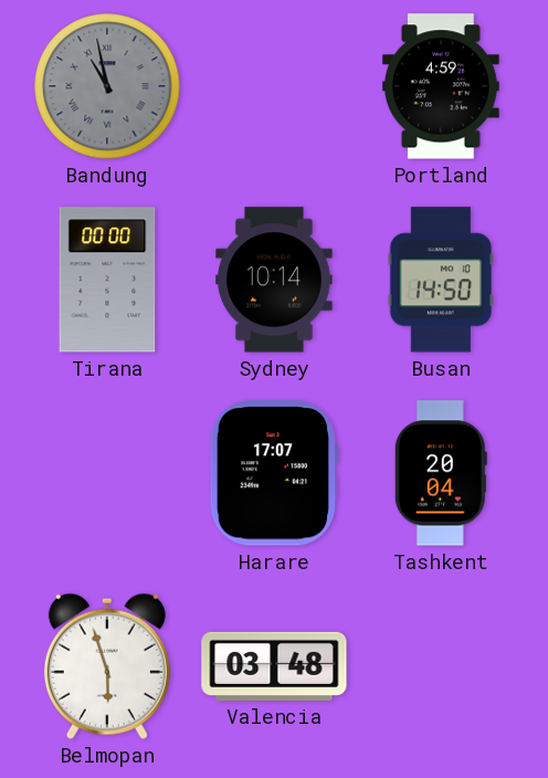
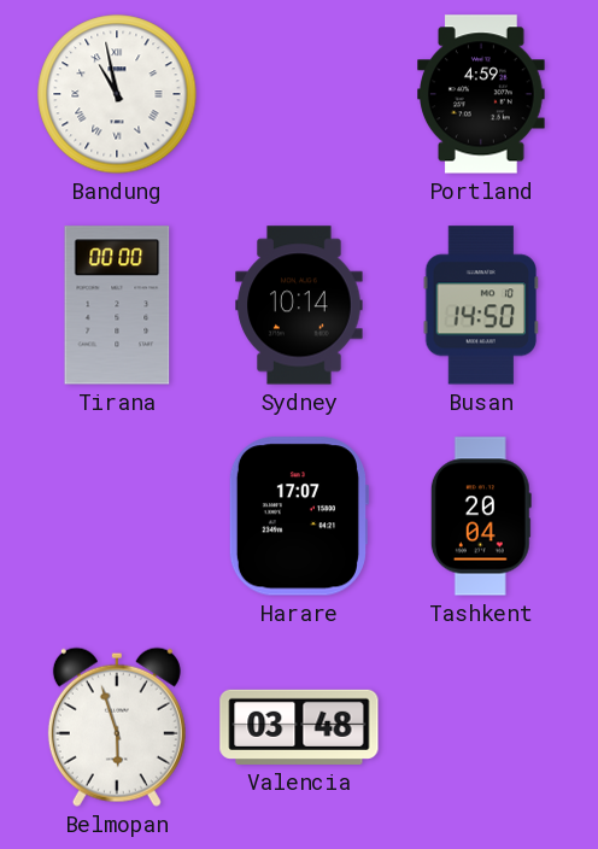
Bandung dial: grey -> white (117, 94)
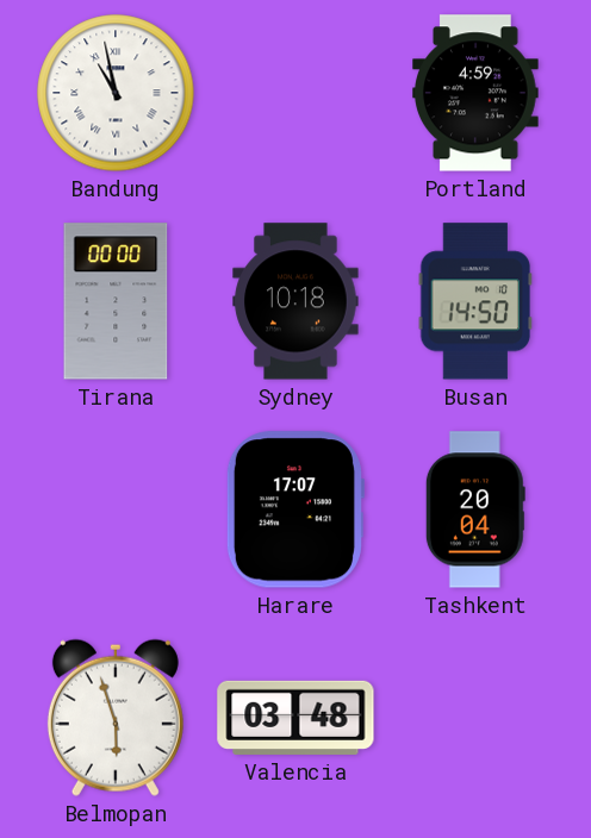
Sydney: 10:14 -> 10:18 (295, 301)
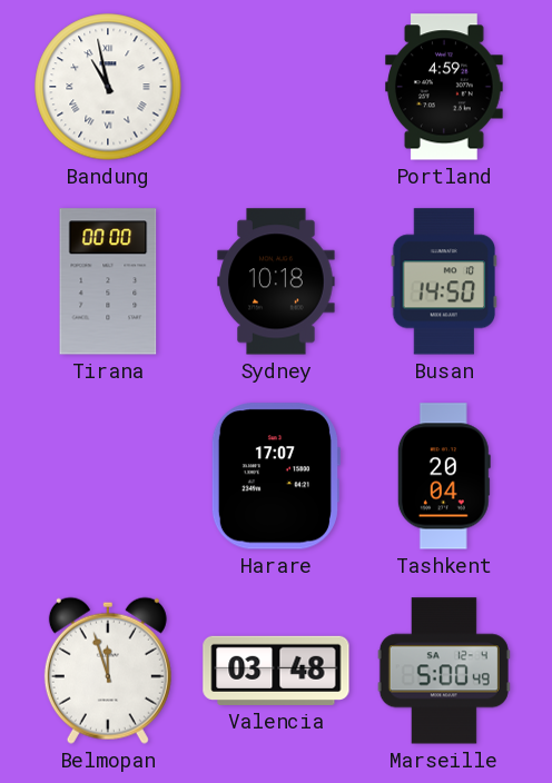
Belmopan: 5:57 -> 11:57 (108, 671)
Marseille: none -> 5:00 (444, 671)
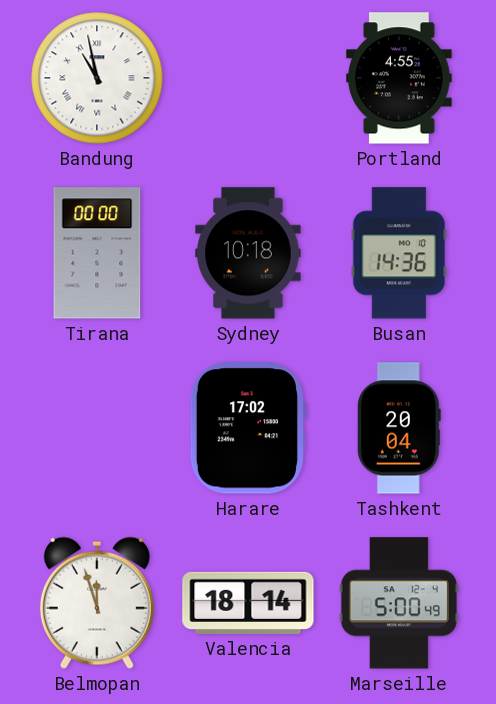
Portland: 4:59 -> 4:55 (400, 78)
Busan: 14:50 -> 14:36 (399, 253)
Harare: 17:07 -> 17:02 (247, 428)
Valencia: 03:48 -> 18:14 (248, 603)
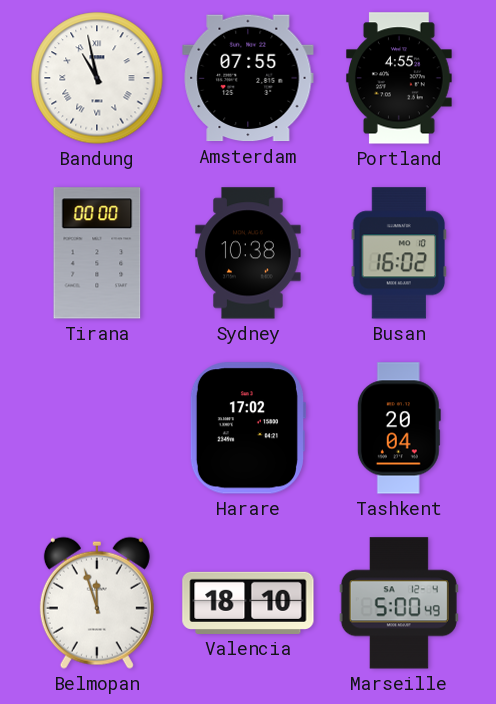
Amsterdam: none -> 07:55 (248, 78)
Sydney: 10:18 -> 10:38 (248, 253)
Busan: 14:36 -> 16:02 (399, 253)
Valencia: 18:14 -> 18:10 (248, 603)
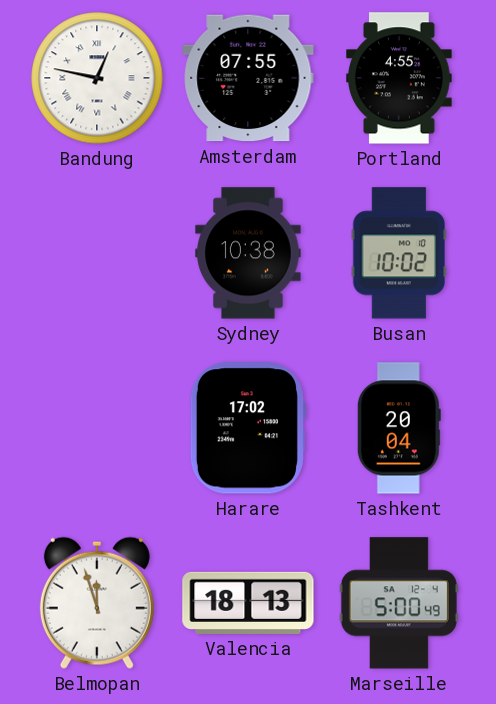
Bandung: 10:58 -> 12:47 (97, 78)
Tirana: 00:00 -> none (97, 253)
Busan: 16:02 -> 10:02 (399, 253)
Valencia: 18:10 -> 18:13 (248, 603)
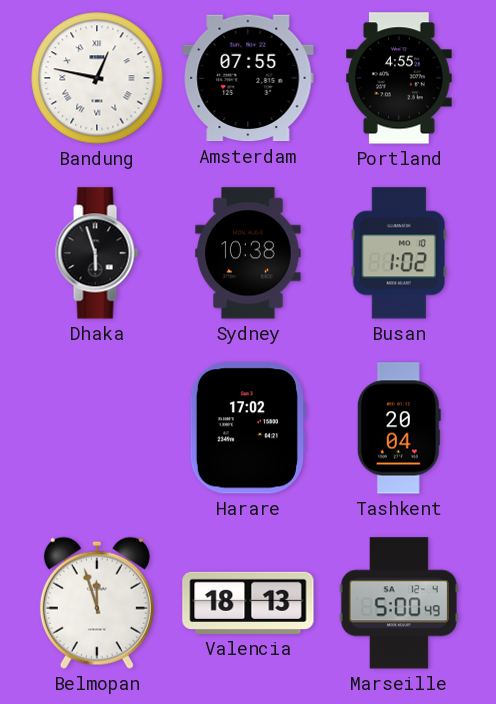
Dhaka: none -> 5:57 (97, 253)
Busan: 10:02 -> 1:02 (399, 253)
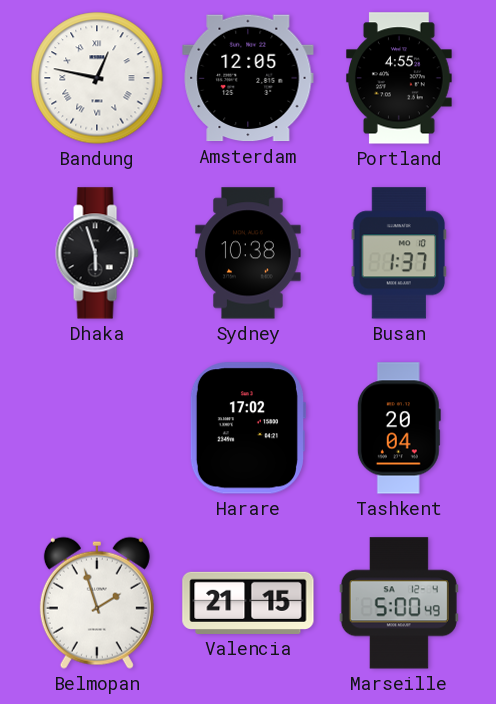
Amsterdam: 07:55 -> 12:05 (248, 78)
Busan: 1:02 -> 1:37 (399, 253)
Belmopan: 11:57 -> 1:57 (97, 603)
Valencia: 18:13 -> 21:15 (248, 603)
